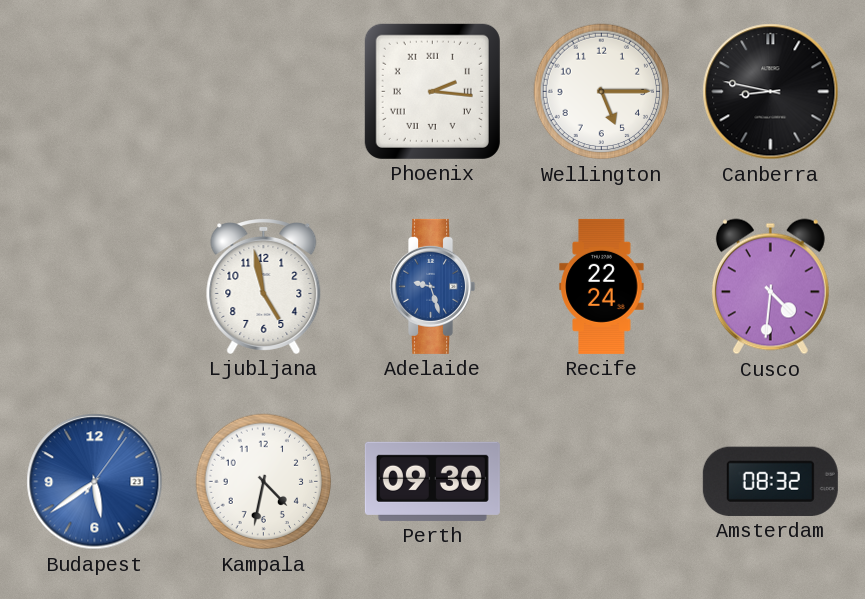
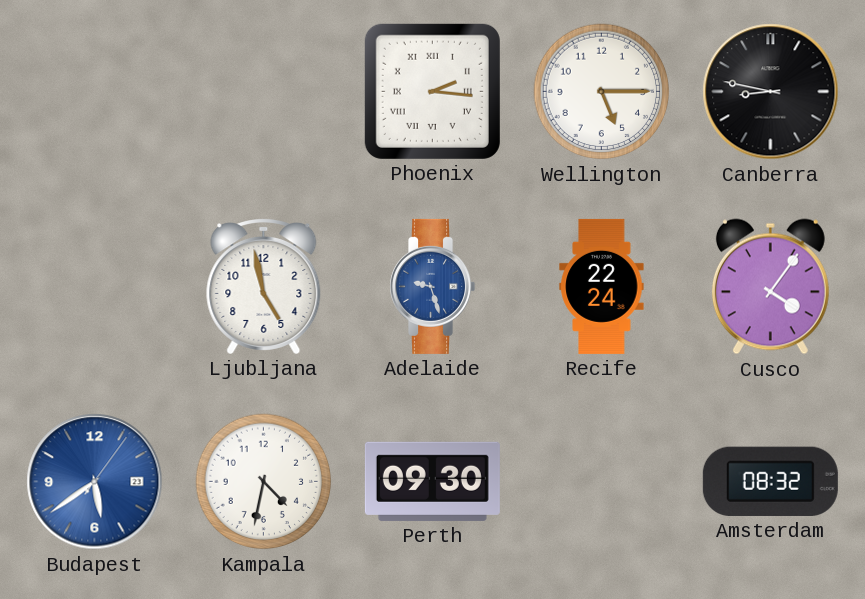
Cusco: 4:31 -> 4:06 (770, 287)
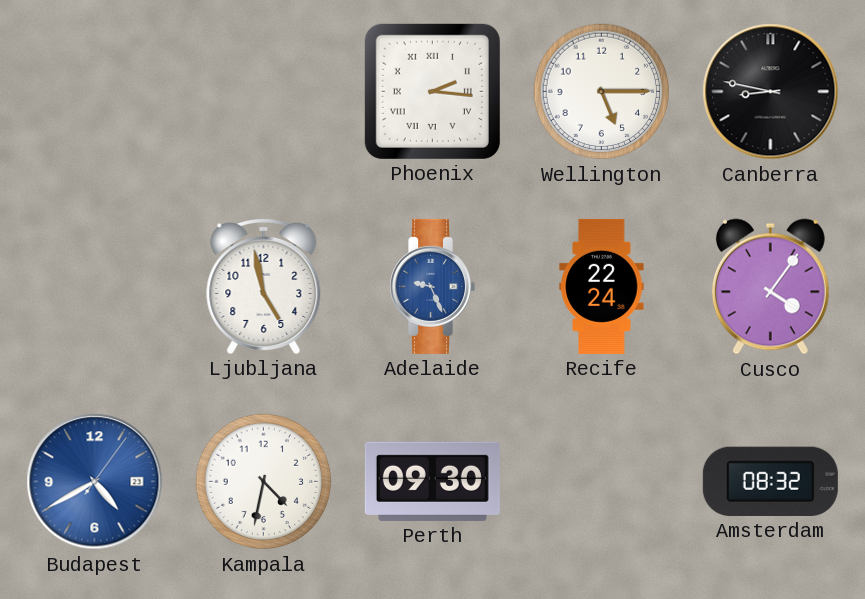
Adelaide: 9:27 -> 9:26 (433, 286)
Budapest: 5:39 -> 4:40 (95, 482)
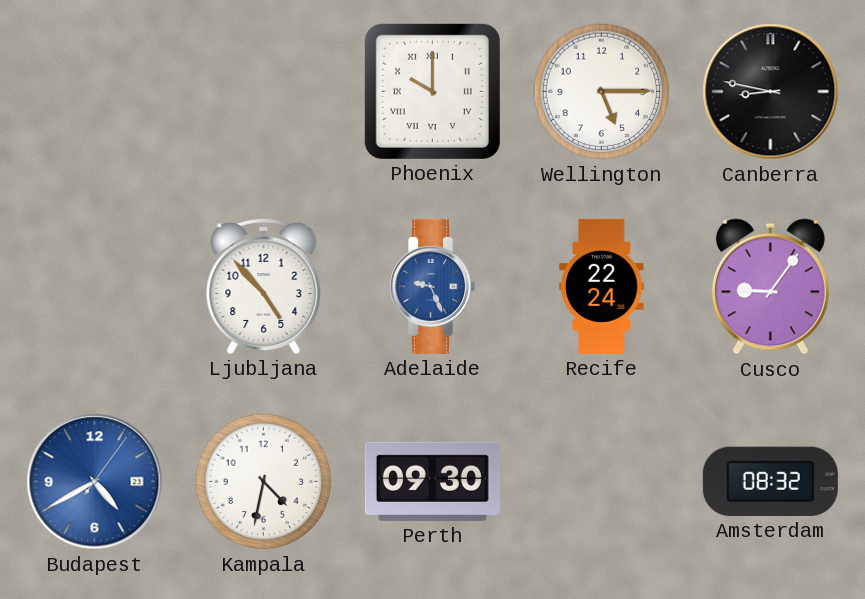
Phoenix: 2:16 -> 10:00 (432, 91)
Ljubljana: 4:58 -> 4:53 (264, 287)
Cusco: 4:06 -> 9:06 (770, 287)
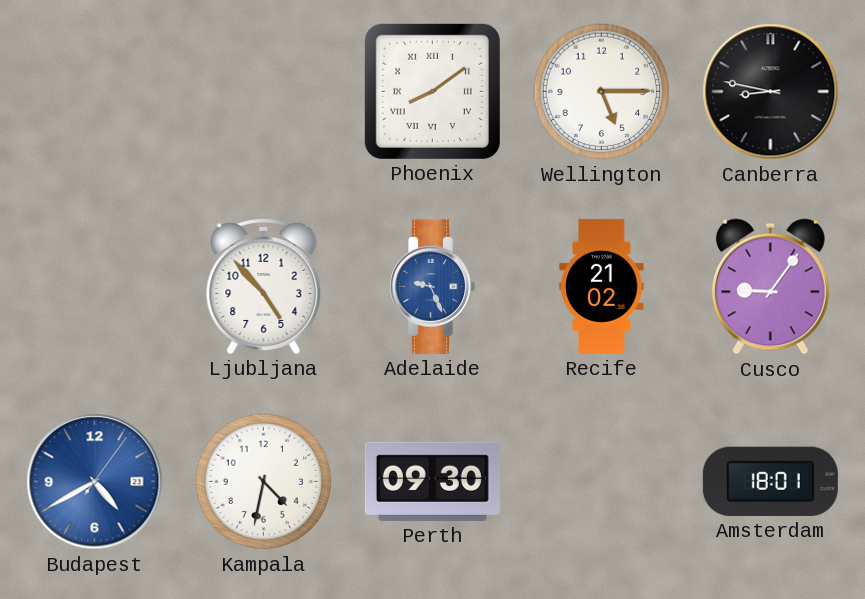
Phoenix: 10:00 -> 8:09 (432, 91)
Recife: 22:24 -> 21:02 (602, 286)
Amsterdam: 08:32 -> 18:01 (770, 481)
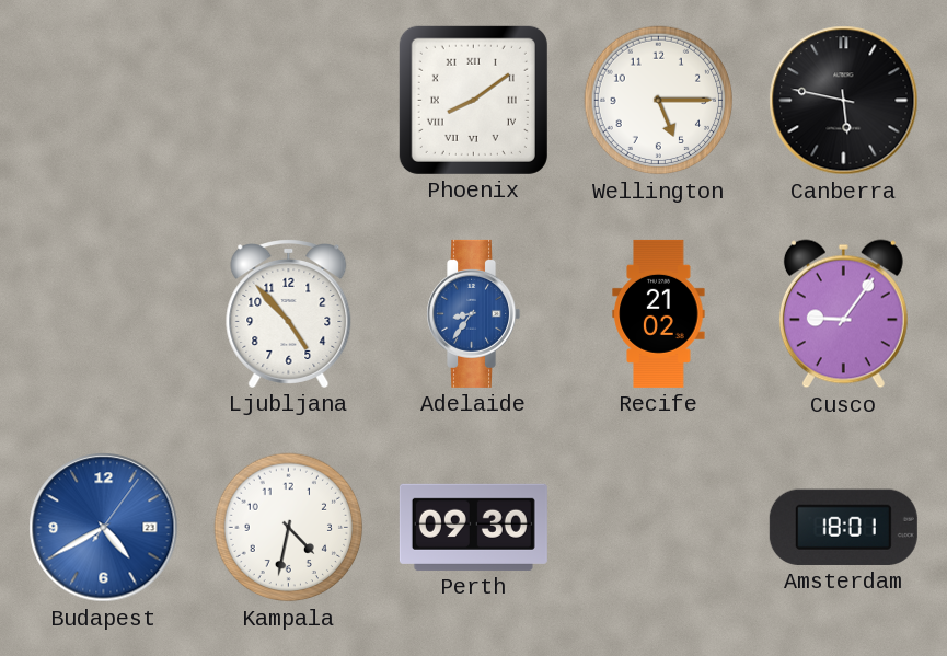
Canberra: 8:47 -> 5:47 (844, 101)
Adelaide: 9:26 -> 8:36 (474, 313)
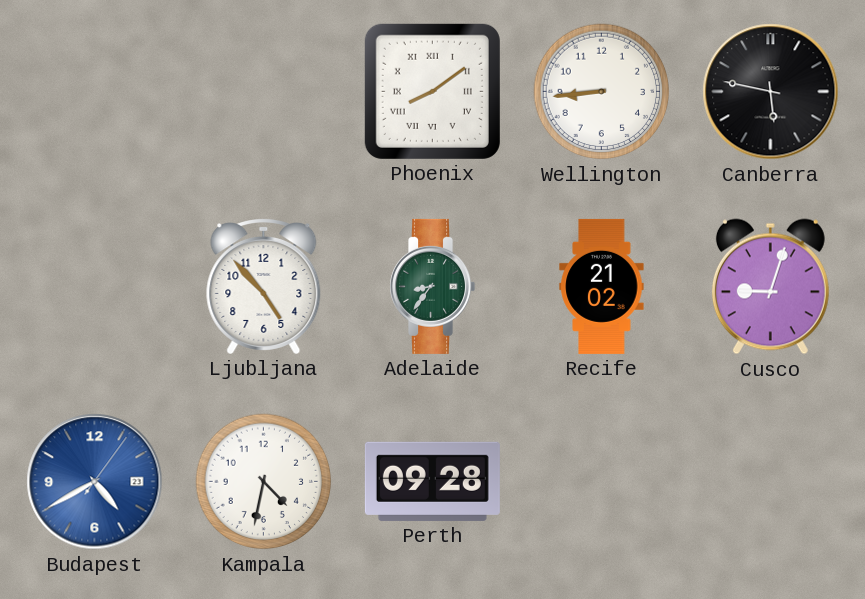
Wellington: 5:15 -> 8:44 (602, 92)
Adelaide dial: blue -> green (433, 286)
Cusco: 9:06 -> 9:03 (770, 287)
Perth: 09:30 -> 09:28 (432, 481)
Amsterdam: 18:01 -> none (843, 527)
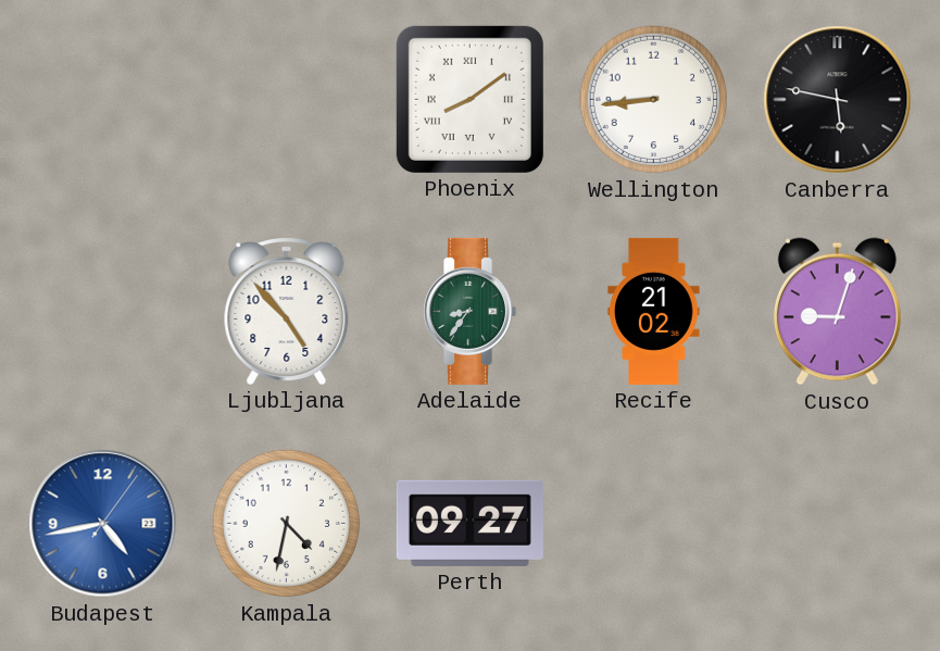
Budapest: 4:40 -> 4:43 (103, 524)
Perth: 09:28 -> 09:27 (469, 523)
